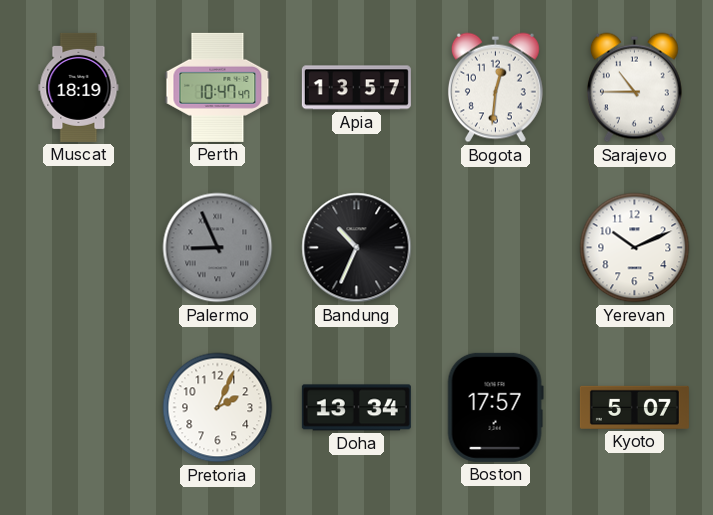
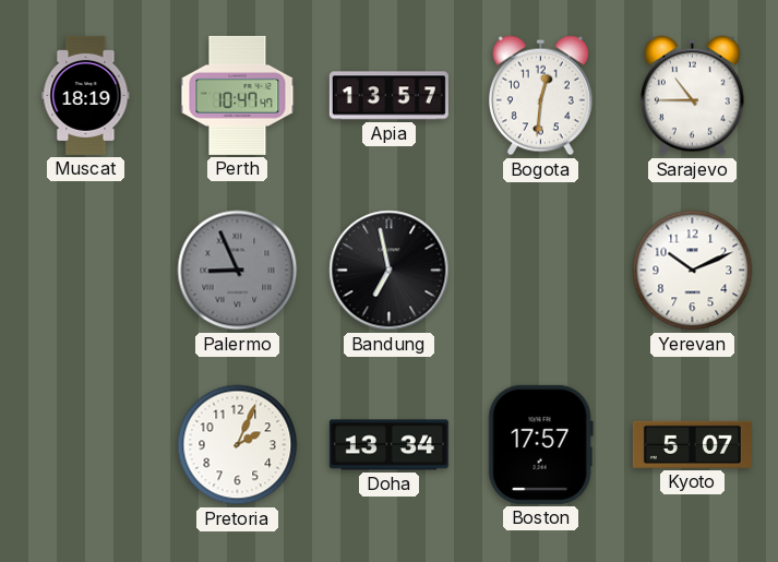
Bandung: 10:34 -> 6:58 (390, 271)
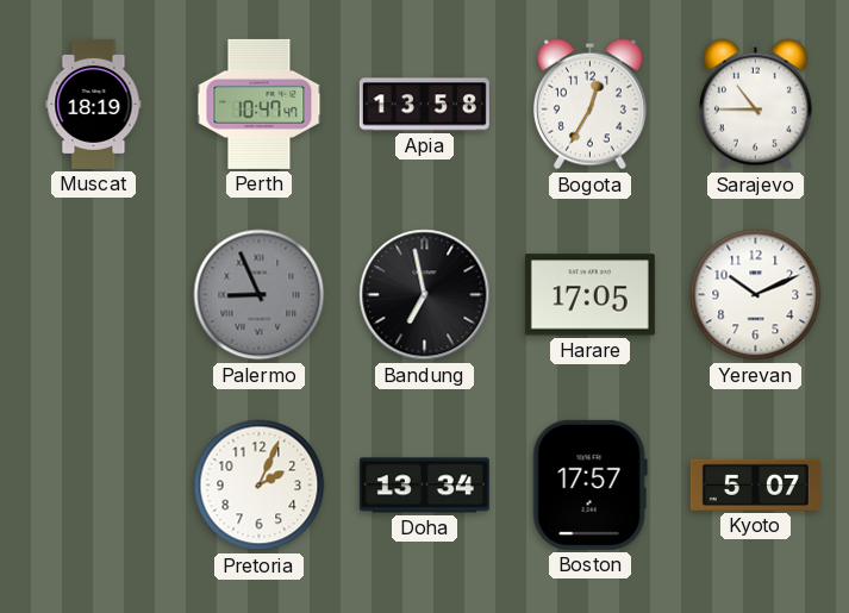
Apia: 13:57 -> 13:58 (424, 105)
Bogota: 12:31 -> 12:35 (589, 105)
Harare: none -> 17:05 (589, 295)
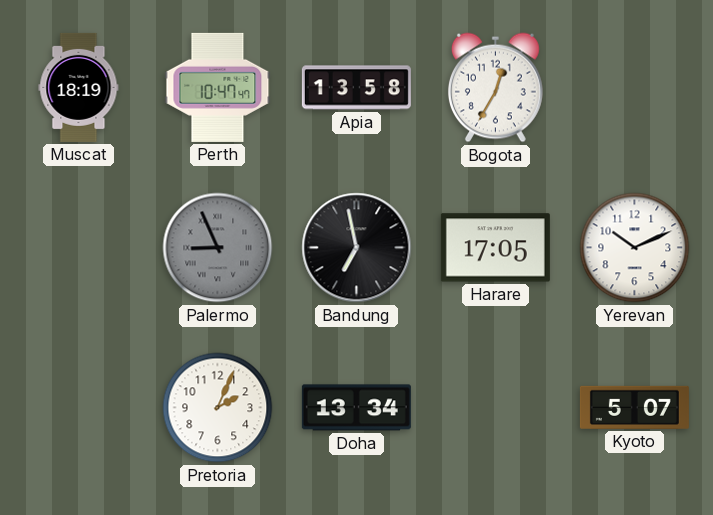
Sarajevo: 10:45 -> none (755, 105)
Boston: 17:57 -> none (589, 484)
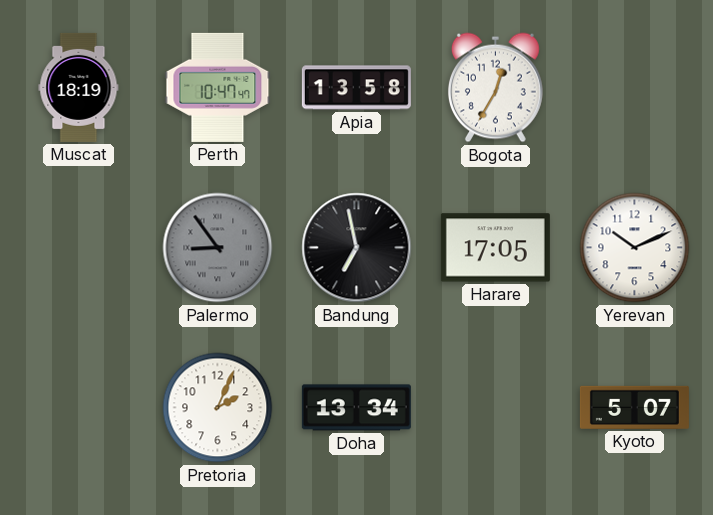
Palermo: 8:56 -> 8:54 (218, 248)
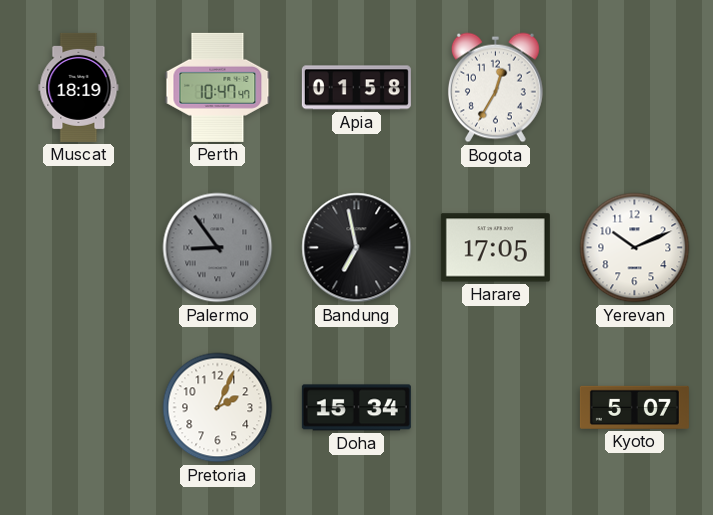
Apia: 13:58 -> 01:58 (356, 88)
Doha: 13:34 -> 15:34 (356, 408)
